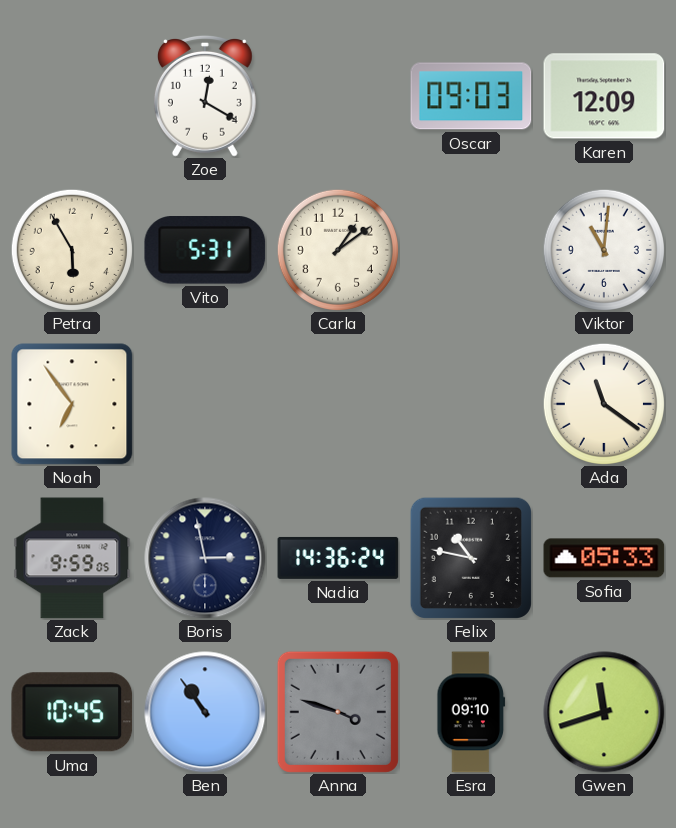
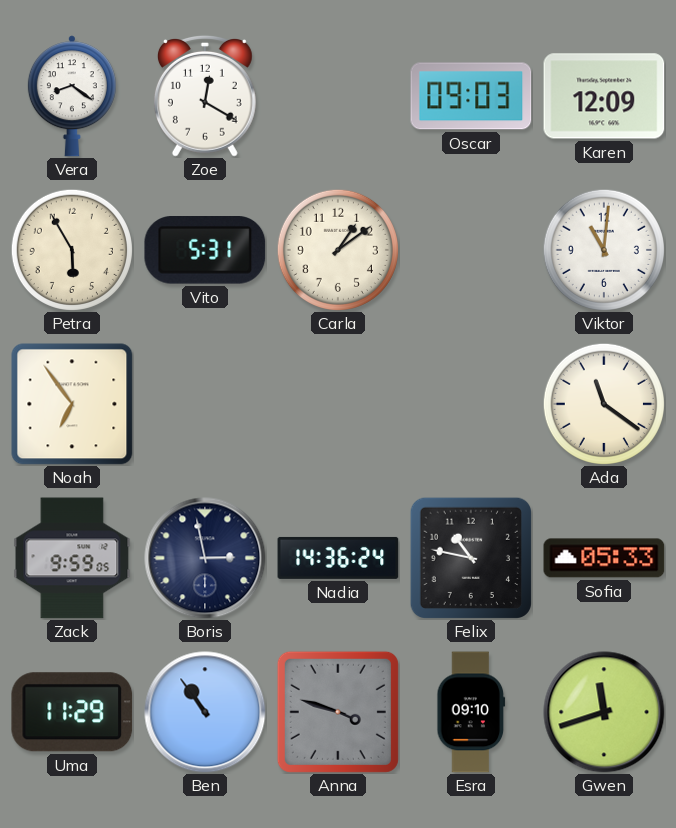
Vera: none -> 8:21 (72, 96)
Uma: 10:45 -> 11:29 (72, 712)
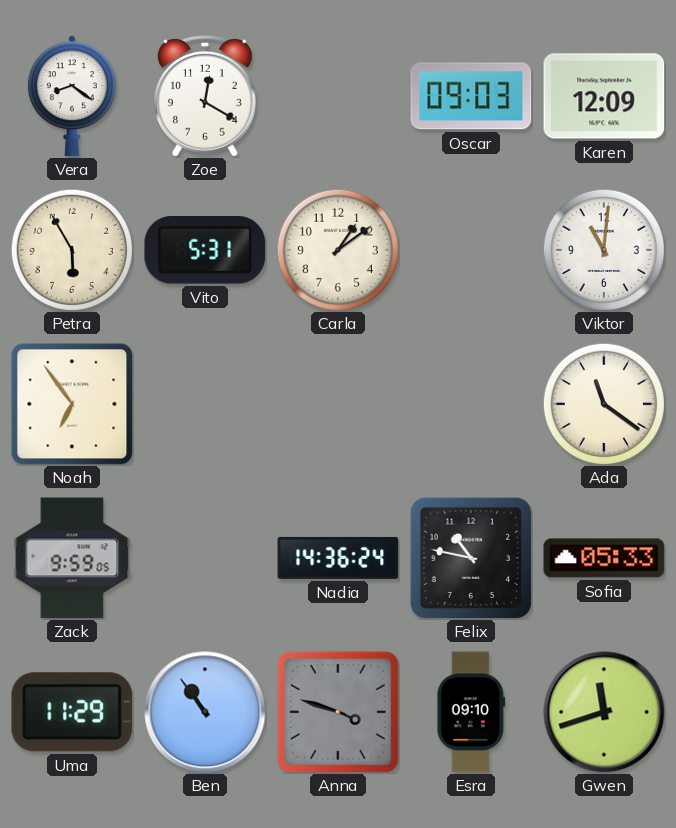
Boris: 2:58 -> none (205, 558)
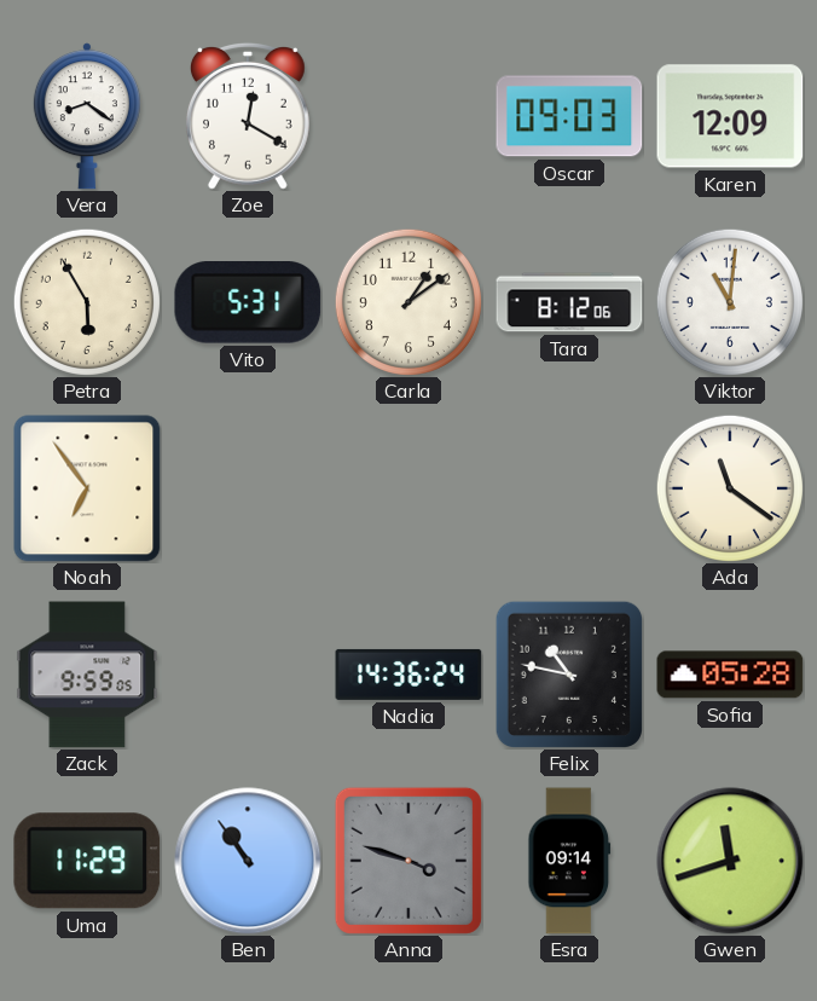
Tara: none -> 8:12 (569, 302)
Sofia: 05:33 -> 05:28 (730, 675)
Esra: 09:10 -> 09:14 (569, 861)
